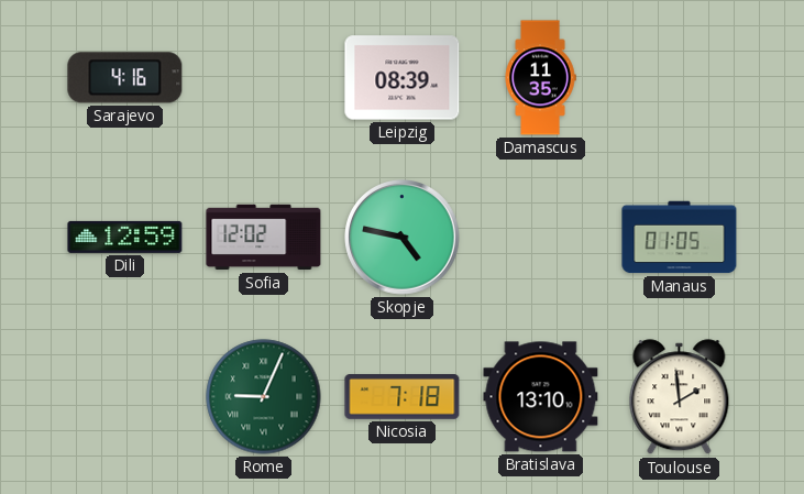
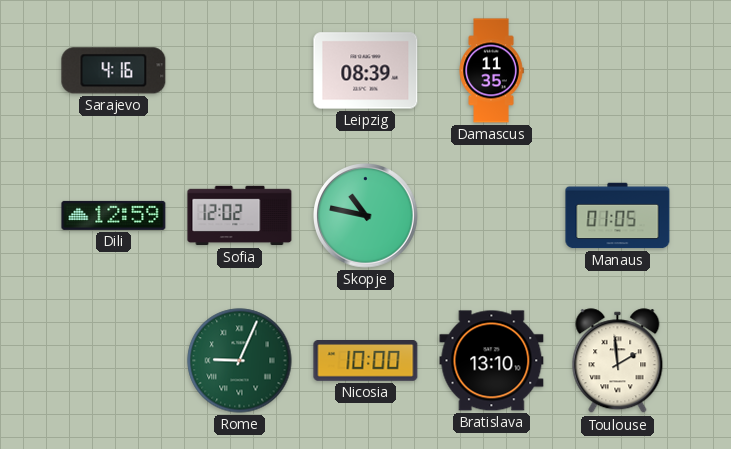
Skopje: 4:47 -> 10:47 (366, 216)
Nicosia: 7:18 -> 10:00 (366, 361)
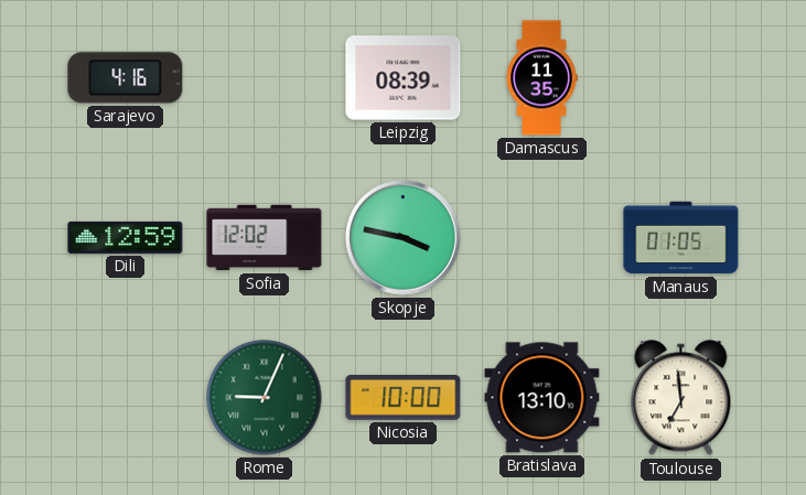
Skopje: 10:47 -> 3:47 (404, 238)
Toulouse: 1:59 -> 6:59 (681, 398)
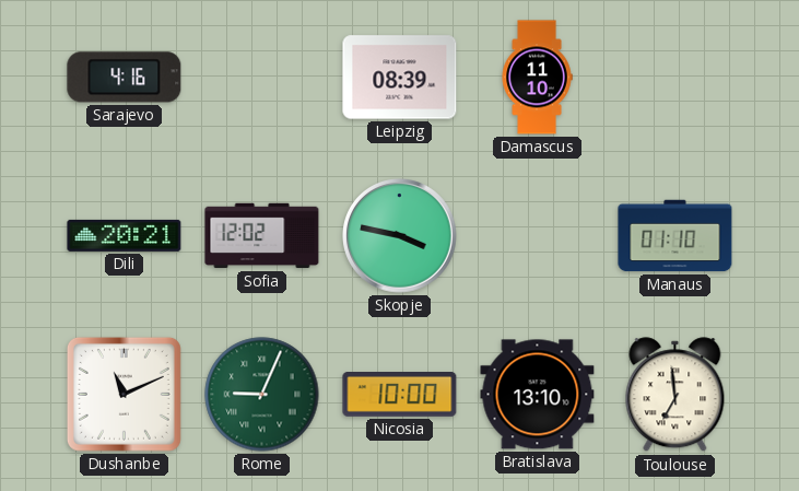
Damascus: 11:35 -> 11:10 (537, 78)
Dili: 12:59 -> 20:21 (125, 235)
Manaus: 01:05 -> 01:10 (675, 236)
Dushanbe: none -> 11:11 (124, 394)
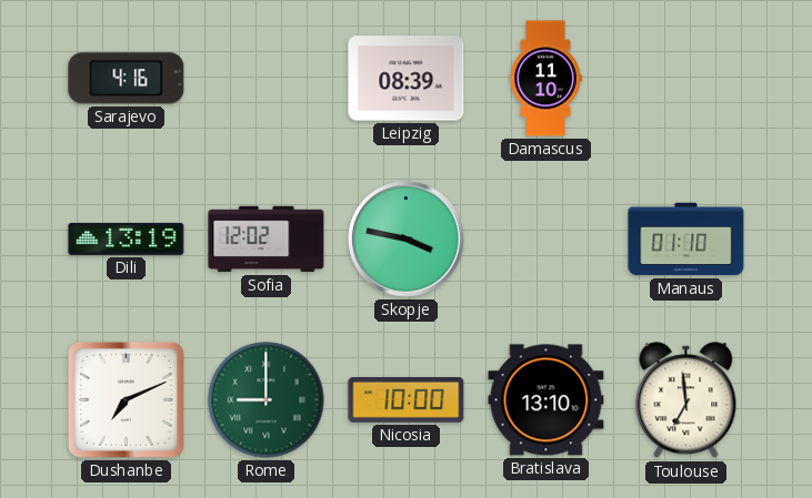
Dili: 20:21 -> 13:19 (127, 238)
Dushanbe: 11:11 -> 7:11 (126, 399)
Rome: 9:04 -> 9:00 (267, 400)
